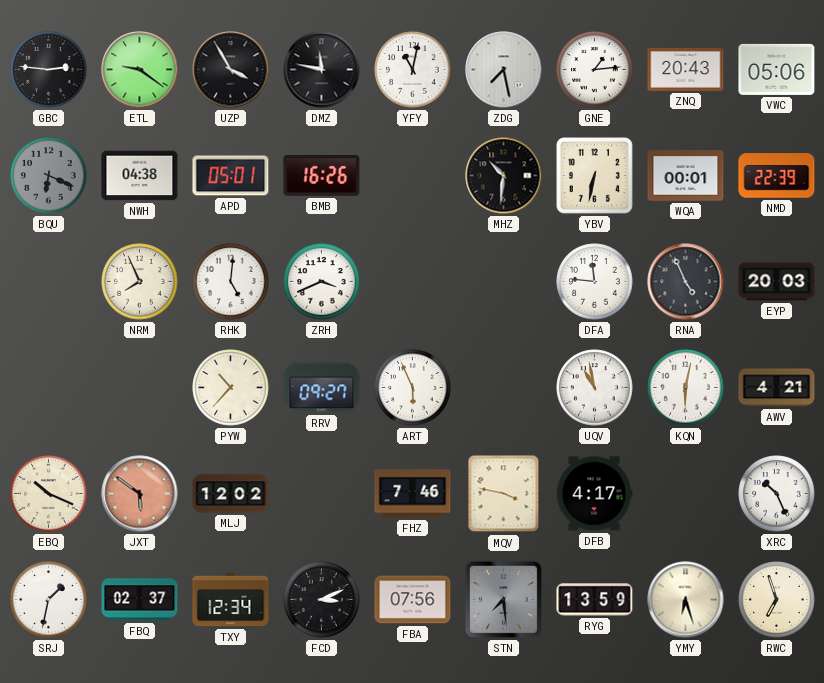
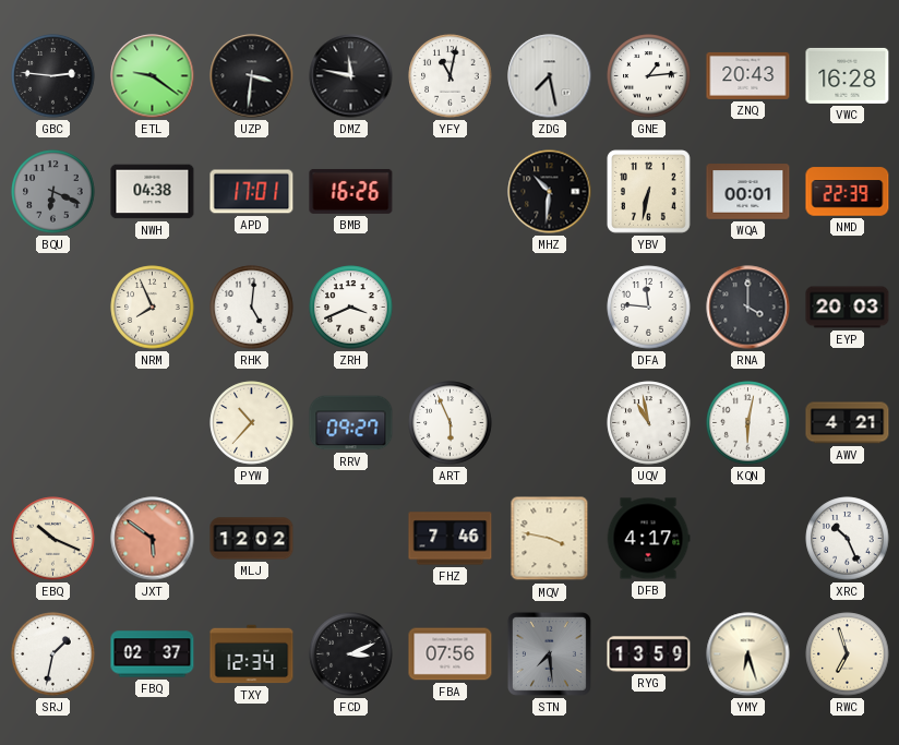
UZP: 3:55 -> 3:31 (252, 76)
VWC: 05:06 -> 16:28 (848, 75)
APD: 05:01 -> 17:01 (252, 192)
RNA: 4:56 -> 4:00 (748, 308)
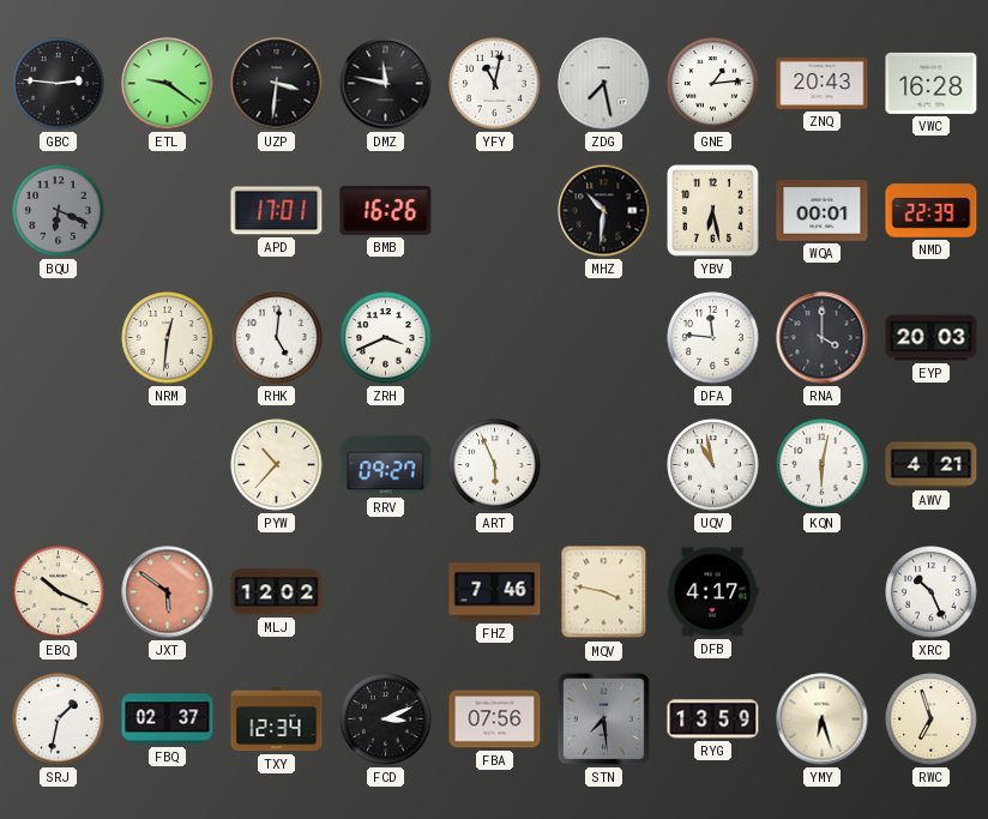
NWH: 04:38 -> none (153, 192)
YBV: 6:32 -> 6:28 (713, 211)
NRM: 7:56 -> 12:31 (168, 338)
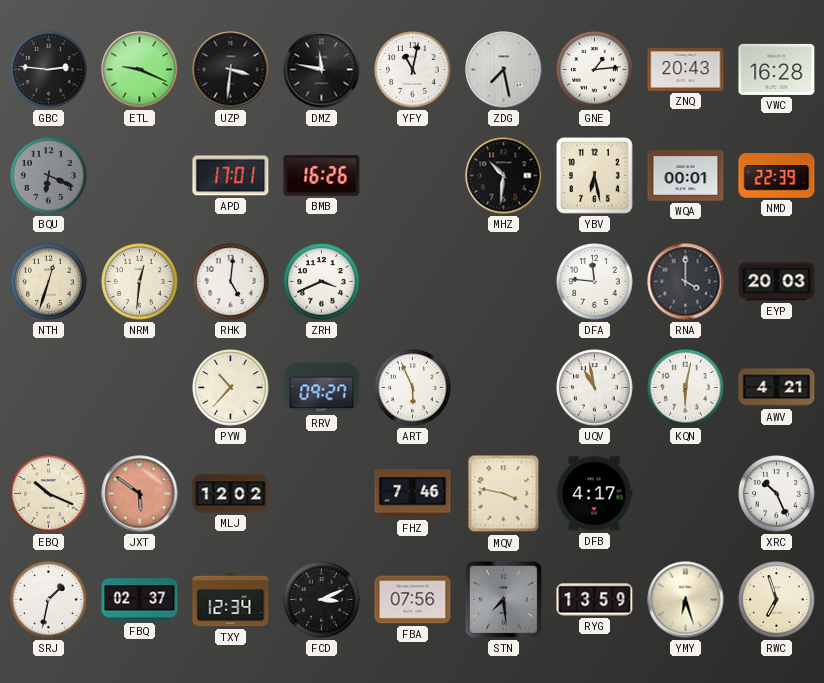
ETL: 9:21 -> 9:19 (140, 70)
NTH: none -> 12:33 (49, 282)
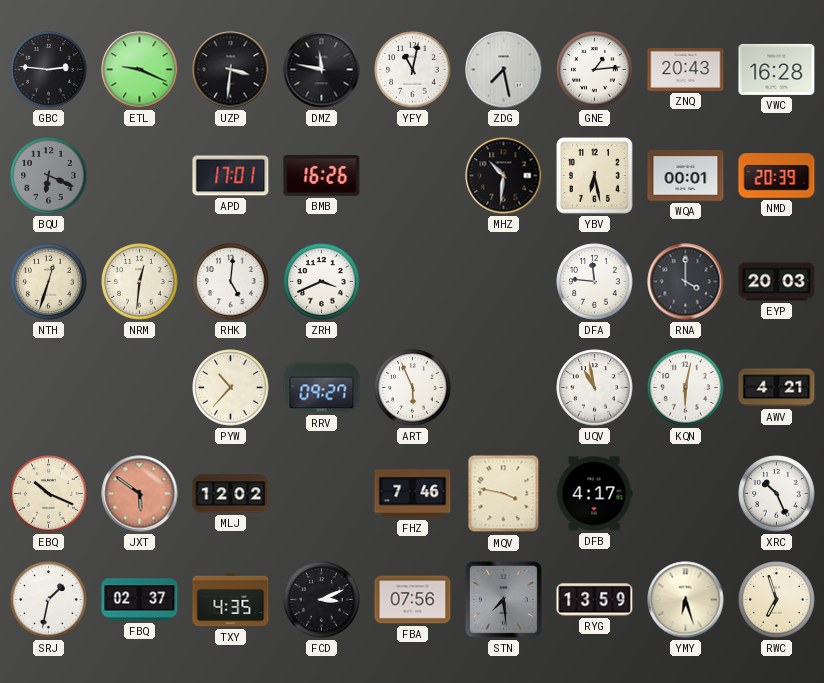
NMD: 22:39 -> 20:39 (777, 176)
TXY: 12:34 -> 4:35 (231, 600)
